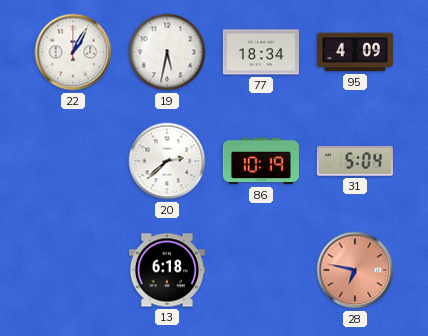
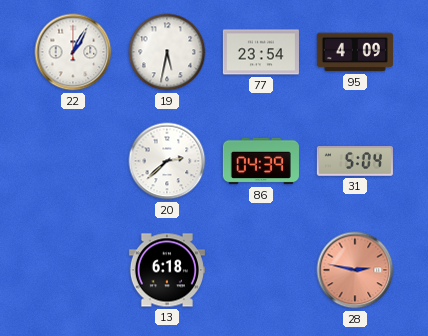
77: 18:34 -> 23:54 (261, 52)
86: 10:19 -> 04:39 (261, 161)
28: 6:47 -> 2:47 (355, 270)
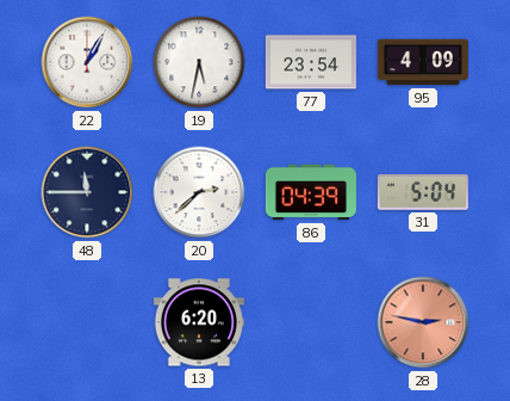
48: none -> 11:45 (87, 192)
13: 6:18 -> 6:20 (199, 322)
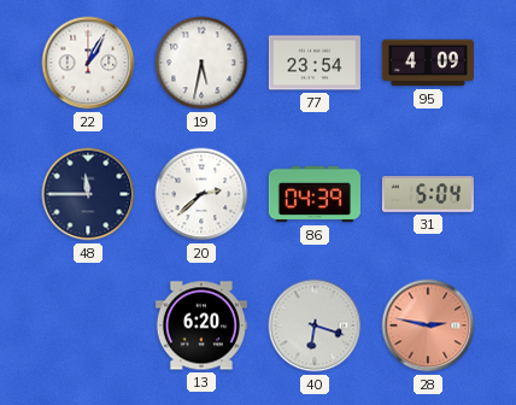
40: none -> 6:18 (315, 325)
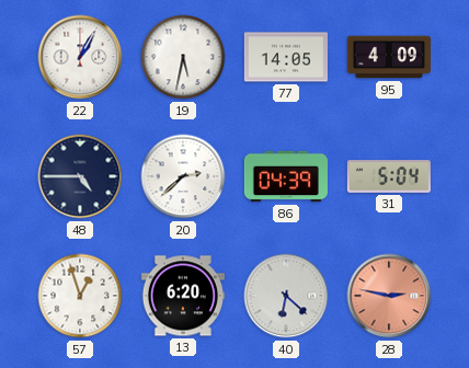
77: 23:54 -> 14:05 (286, 57)
48: 11:45 -> 4:45 (80, 176)
57: none -> 12:57 (80, 296)
40: 6:18 -> 6:22 (286, 296)
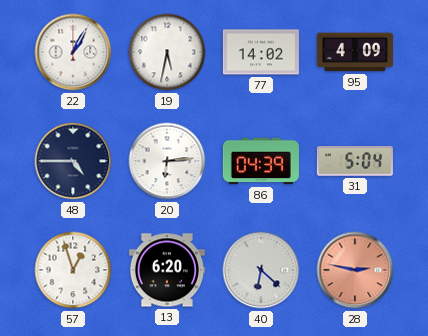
77: 14:05 -> 14:02 (261, 52)
20: 2:38 -> 6:14 (167, 161)
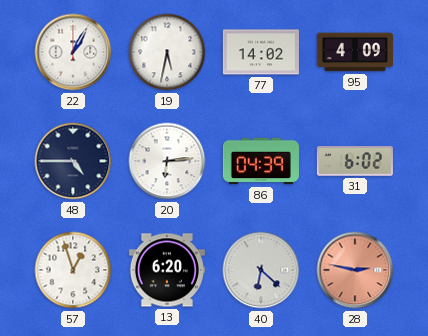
31: 5:04 -> 6:02 (355, 162)
